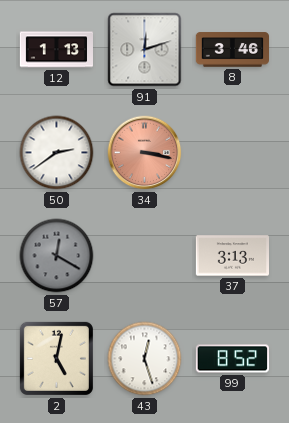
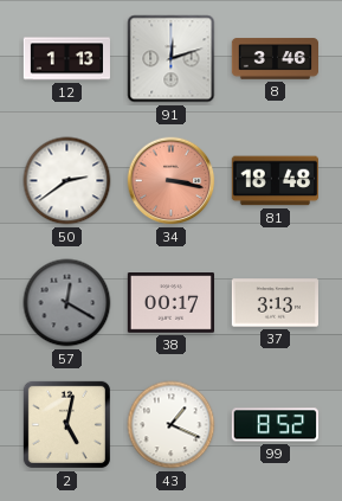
81: none -> 18:48 (275, 181)
38: none -> 00:17 (170, 303)
43: 12:27 -> 1:19 (172, 425)
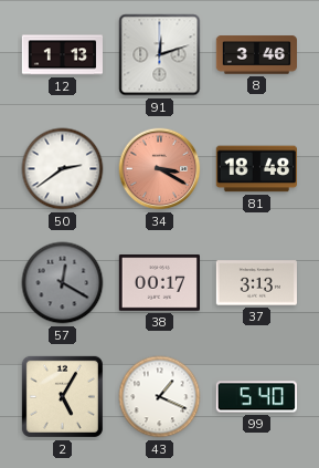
34: 3:17 -> 3:20 (160, 169)
2: 5:02 -> 5:05 (62, 396)
99: 8:52 -> 5:40 (256, 397)
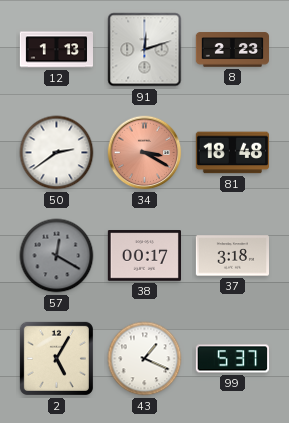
8: 3:46 -> 2:23 (232, 50)
37: 3:13 -> 3:18 (232, 256)
99: 5:40 -> 5:37 (232, 359)
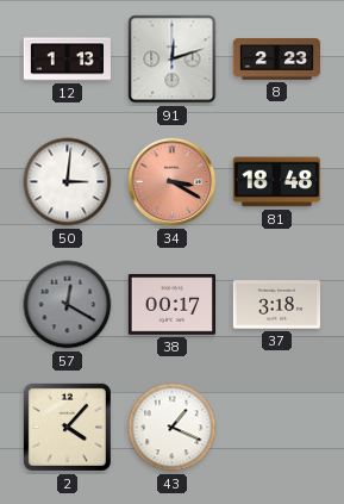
50: 2:39 -> 3:01 (68, 182)
2: 5:05 -> 4:07 (67, 427)
99: 5:37 -> none (232, 359)
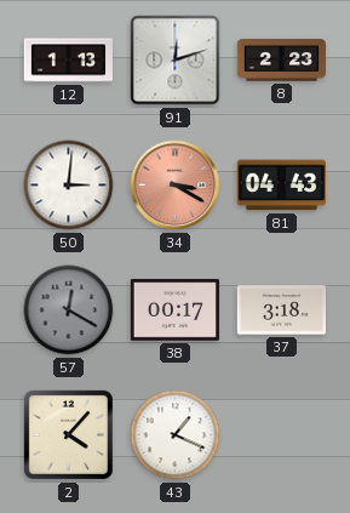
81: 18:48 -> 04:43 (281, 186)
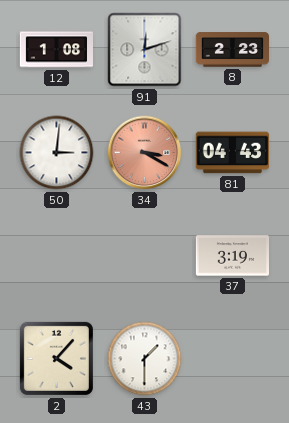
12: 1:13 -> 1:08 (56, 50)
57: 12:20 -> none (69, 310)
38: 00:17 -> none (174, 310)
37: 3:18 -> 3:19 (232, 256)
43: 1:19 -> 1:30 (145, 359)
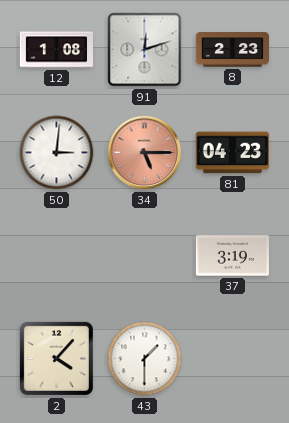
34: 3:20 -> 5:15 (145, 153)
81: 04:43 -> 04:23 (232, 153)
